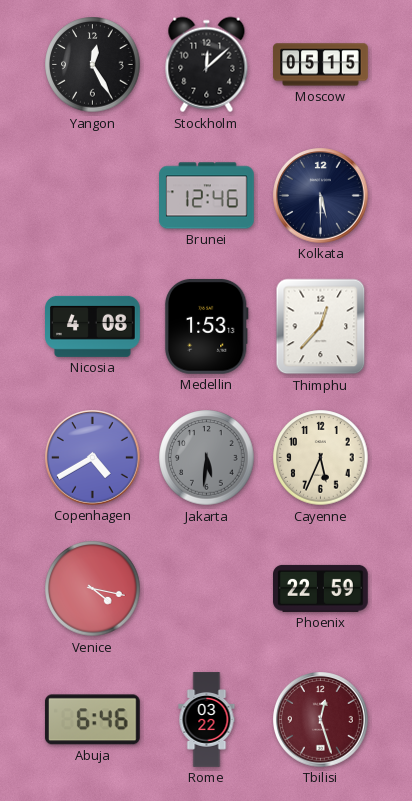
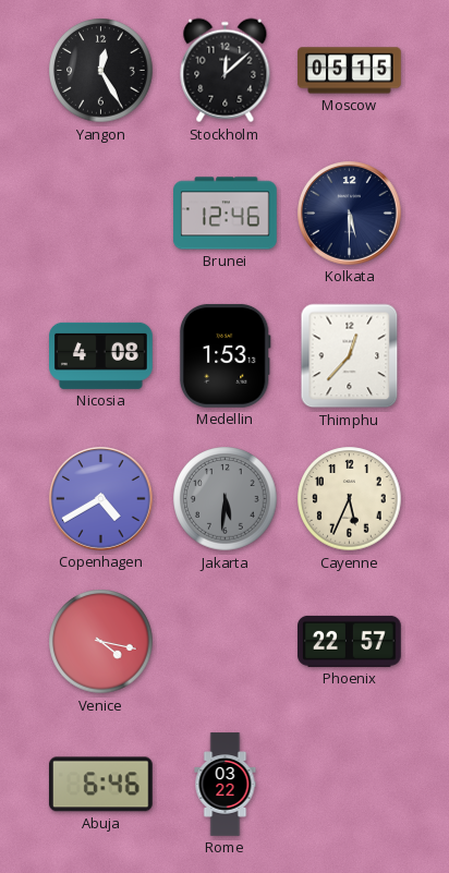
Phoenix: 22:59 -> 22:57 (350, 641)
Tbilisi: 12:27 -> none (321, 720)
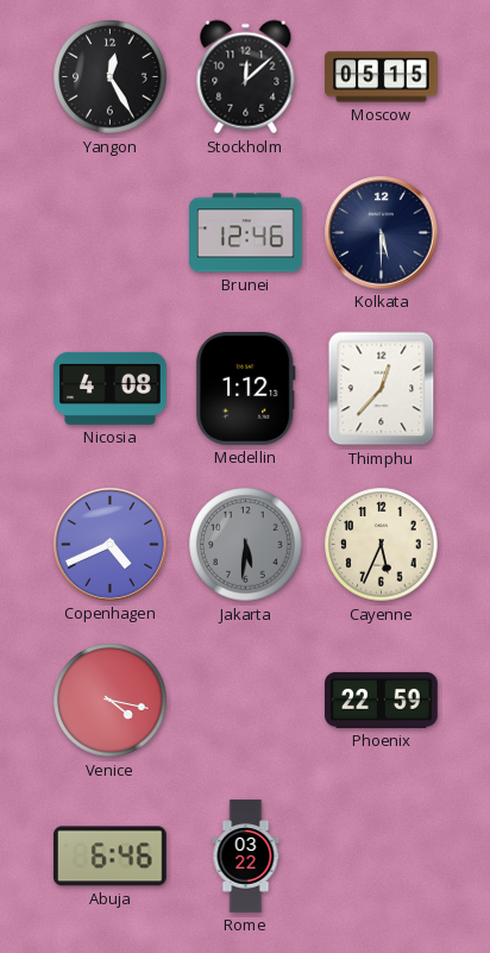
Medellin: 1:53 -> 1:12 (245, 388)
Copenhagen: 4:40 -> 4:41 (111, 545)
Phoenix: 22:57 -> 22:59 (382, 700)
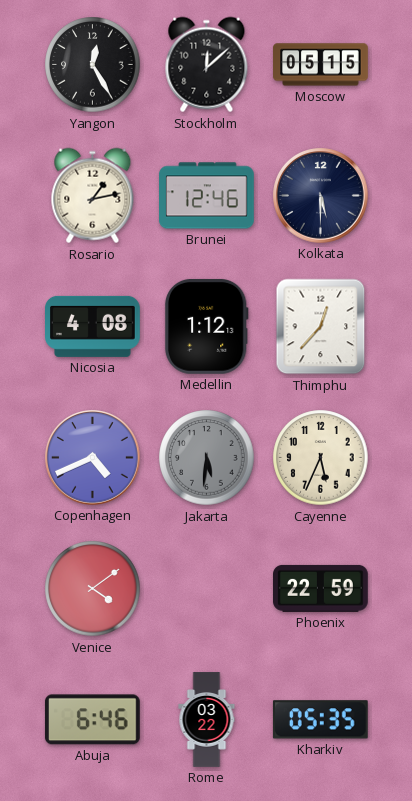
Rosario: none -> 1:13 (93, 196)
Venice: 4:17 -> 4:09 (93, 589)
Kharkiv: none -> 05:35 (320, 720)
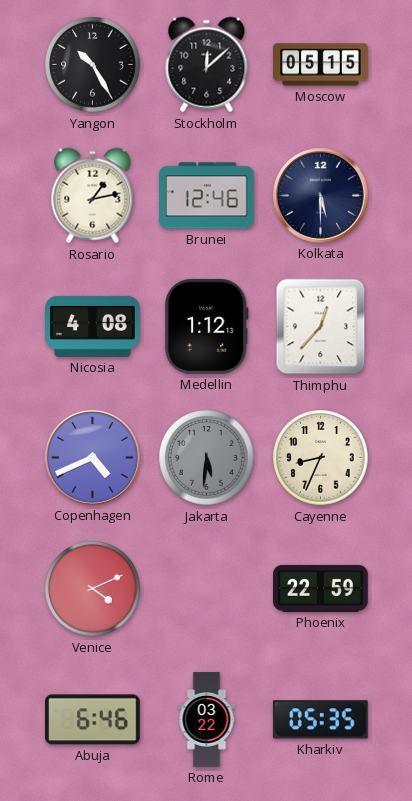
Yangon: 12:25 -> 10:25 (93, 65)
Cayenne: 5:34 -> 8:34 (321, 458)
Venice: 4:09 -> 4:11 (93, 589)
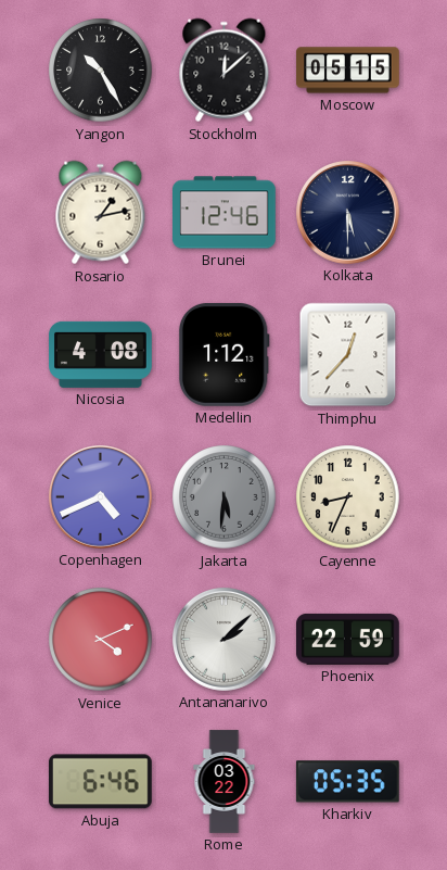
Antananarivo: none -> 2:08 (225, 640)
